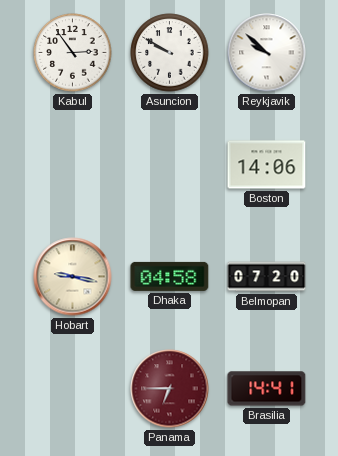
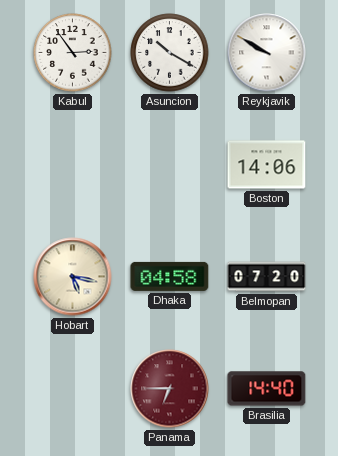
Asuncion: 9:50 -> 10:20 (170, 53)
Reykjavik: 9:52 -> 9:50 (267, 53)
Hobart: 9:17 -> 5:17 (73, 277)
Brasilia: 14:41 -> 14:40 (267, 389)
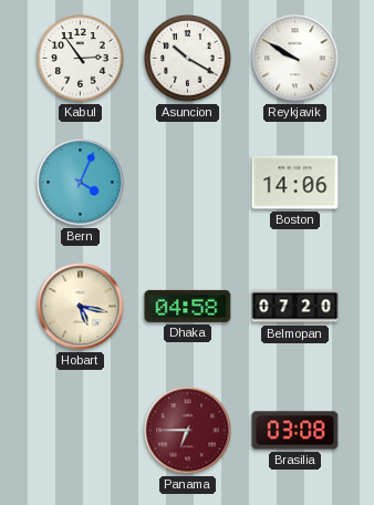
Bern: none -> 4:04 (81, 183)
Brasilia: 14:40 -> 03:08 (295, 431)
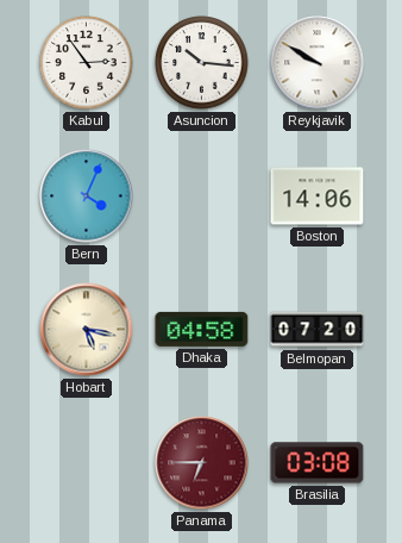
Asuncion: 10:20 -> 10:16 (202, 63)
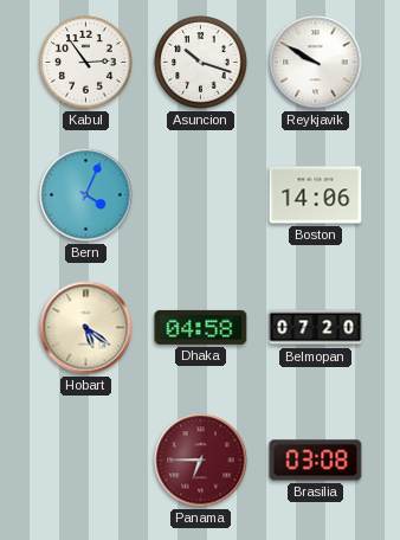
Asuncion: 10:16 -> 10:18 (201, 63)
Hobart: 5:17 -> 5:21 (86, 328)
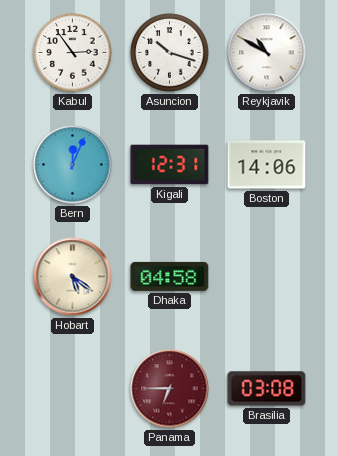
Reykjavik: 9:50 -> 10:50 (267, 53)
Bern: 4:04 -> 12:04 (73, 165)
Kigali: none -> 12:31 (170, 165)
Belmopan: 07:20 -> none (316, 328)
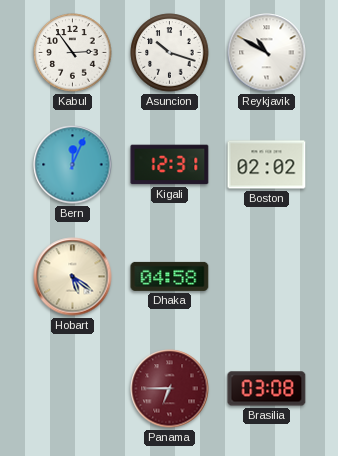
Boston: 14:06 -> 02:02 (267, 165)
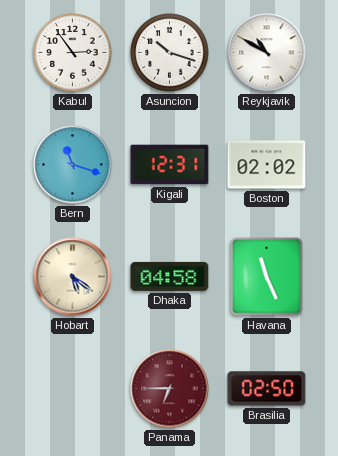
Bern: 12:04 -> 11:18 (73, 165)
Havana: none -> 11:26 (267, 277)
Brasilia: 03:08 -> 02:50 (267, 389)
